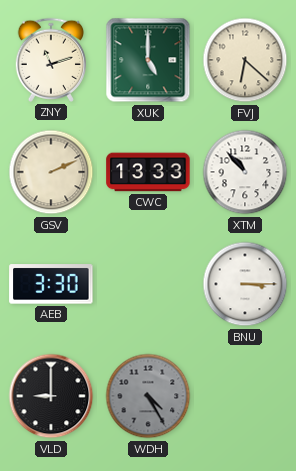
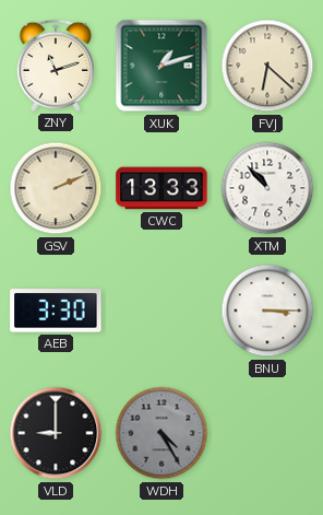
XUK: 5:00 -> 1:12 (161, 66)
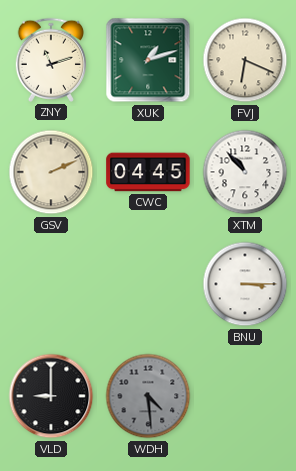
FVJ: 6:22 -> 6:19 (245, 60)
CWC: 13:33 -> 04:45 (148, 172)
AEB: 3:30 -> none (56, 311)
WDH: 4:25 -> 4:29 (148, 396)
